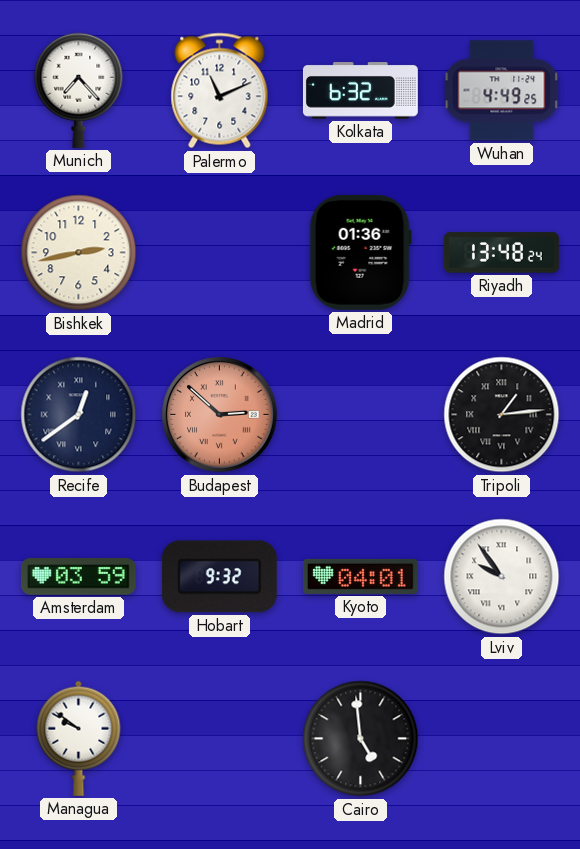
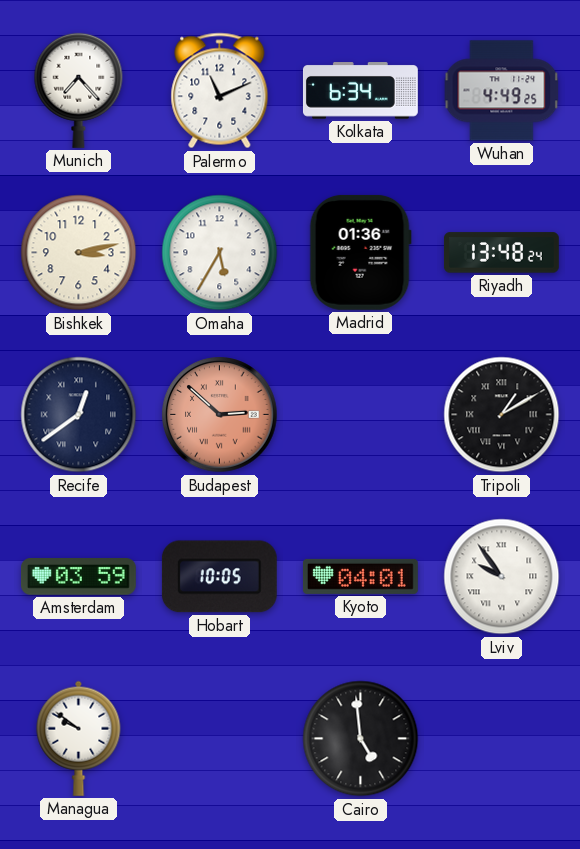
Kolkata: 6:32 -> 6:34 (360, 91)
Bishkek: 2:43 -> 3:13 (79, 253)
Omaha: none -> 5:35 (220, 253)
Tripoli: 1:14 -> 1:10 (502, 415)
Hobart: 9:32 -> 10:05 (219, 577)
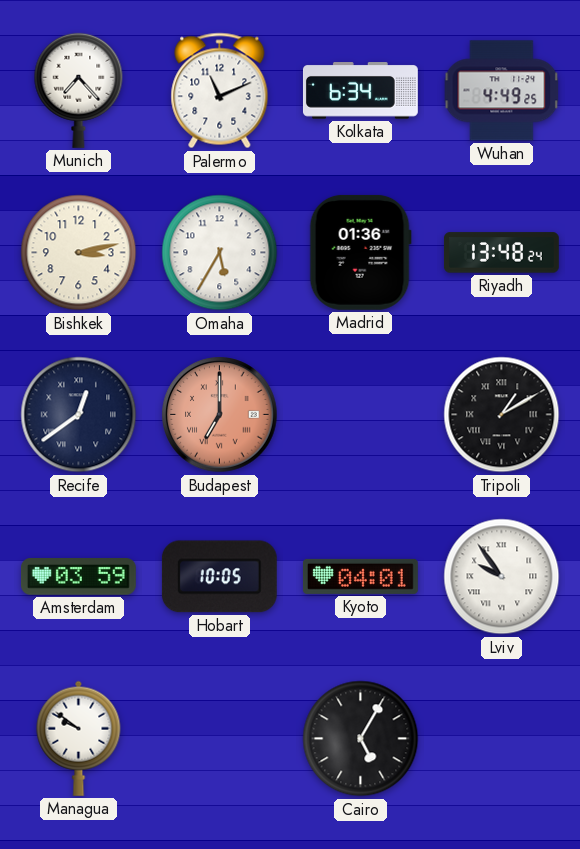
Budapest: 2:52 -> 7:00 (220, 415)
Cairo: 4:59 -> 5:05 (361, 739)
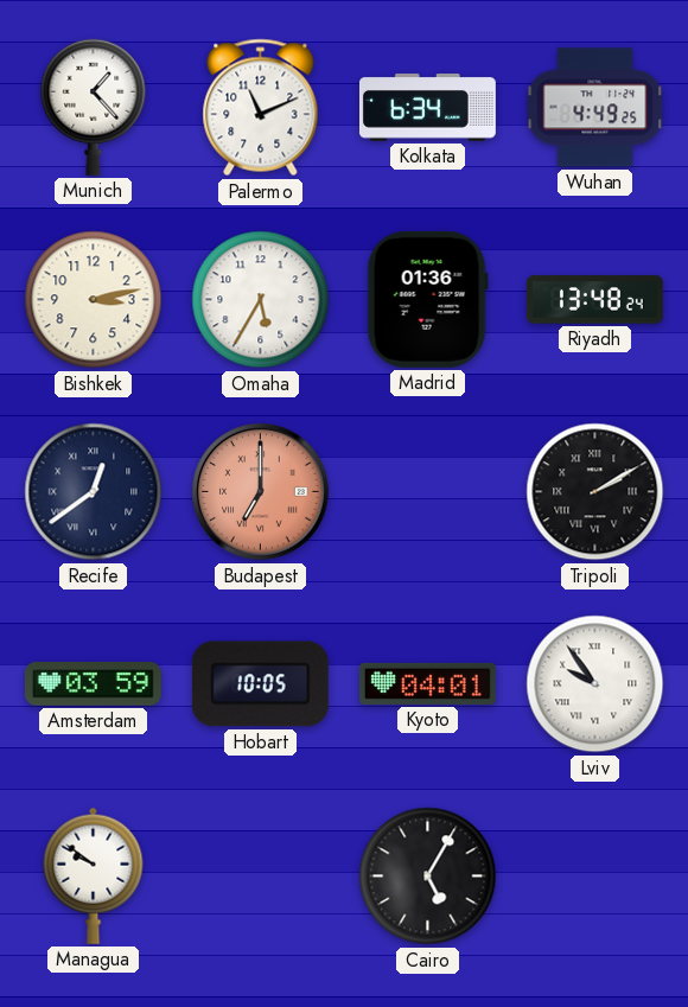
Munich: 7:23 -> 1:23 (94, 107)
Tripoli: 1:10 -> 2:10 (595, 492)
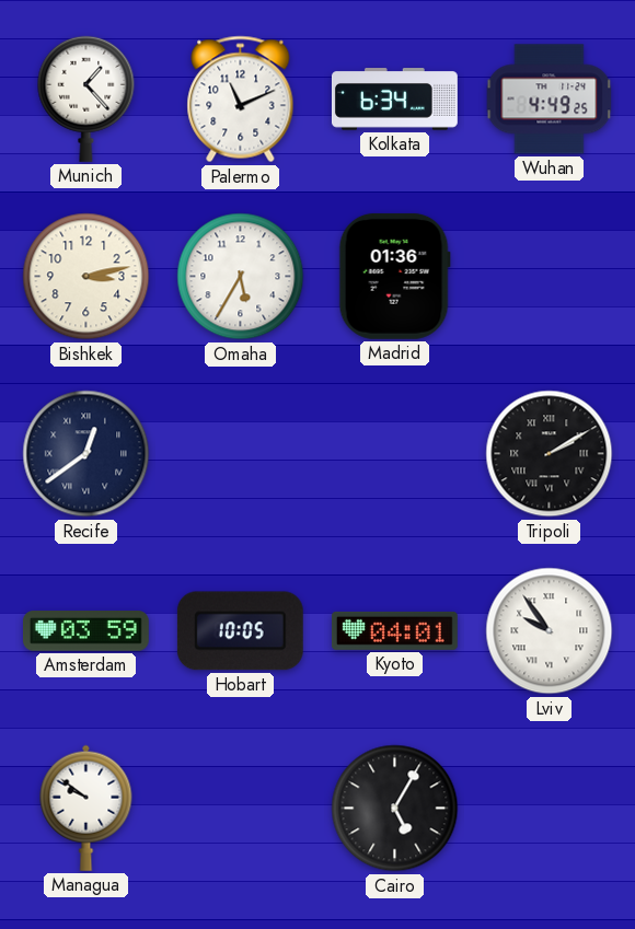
Riyadh: 13:48 -> none (594, 300)
Budapest: 7:00 -> none (261, 492)
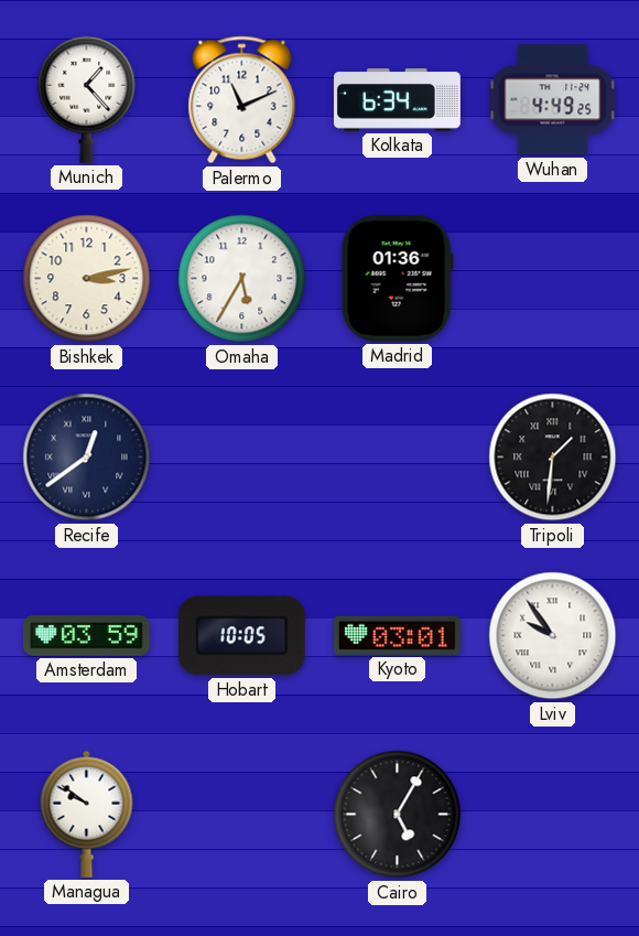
Tripoli: 2:10 -> 1:31 (553, 458)
Kyoto: 04:01 -> 03:01 (397, 635)
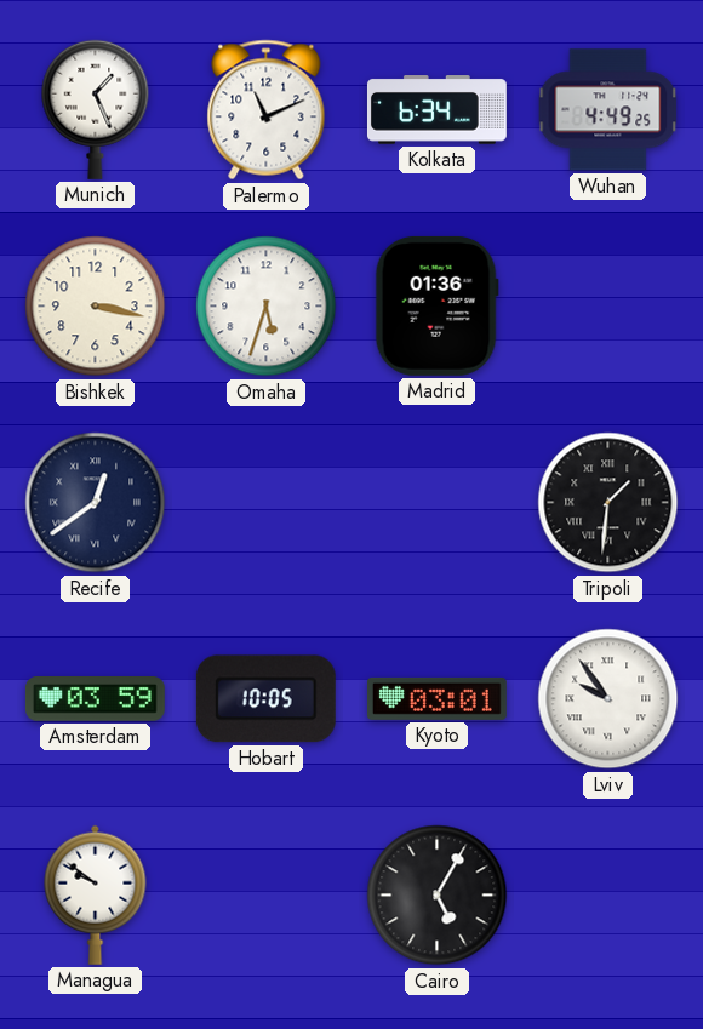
Munich: 1:23 -> 1:26 (96, 109)
Bishkek: 3:13 -> 3:17 (96, 307)
Omaha: 5:35 -> 5:33 (267, 307)
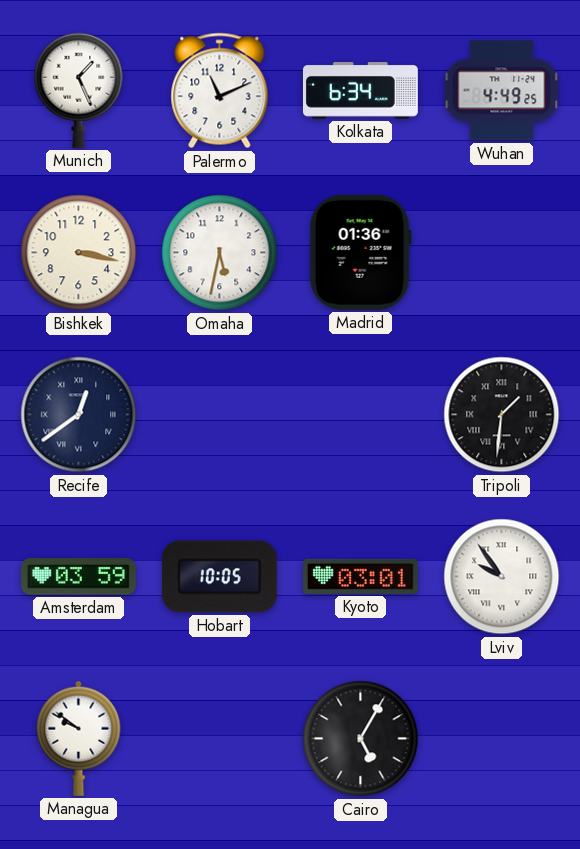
Omaha: 5:33 -> 5:32 (220, 253)
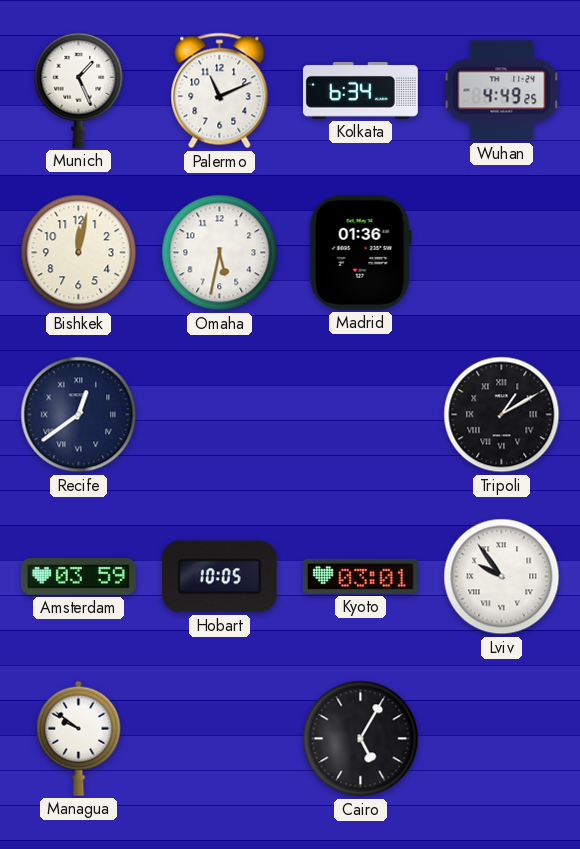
Bishkek: 3:17 -> 12:02 (79, 253)
Tripoli: 1:31 -> 1:10 (502, 415)
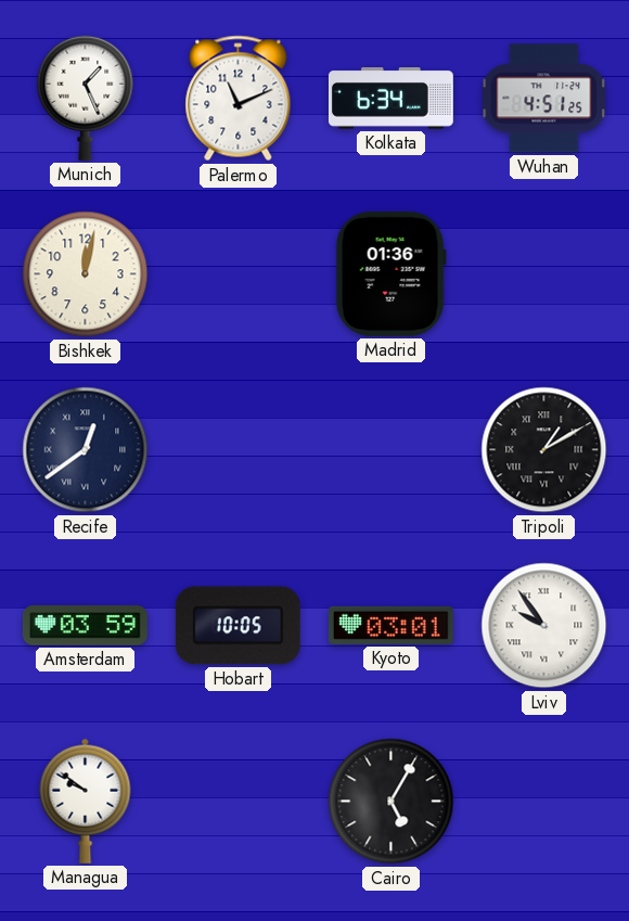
Wuhan: 4:49 -> 4:51 (544, 99)
Omaha: 5:32 -> none (220, 253)
